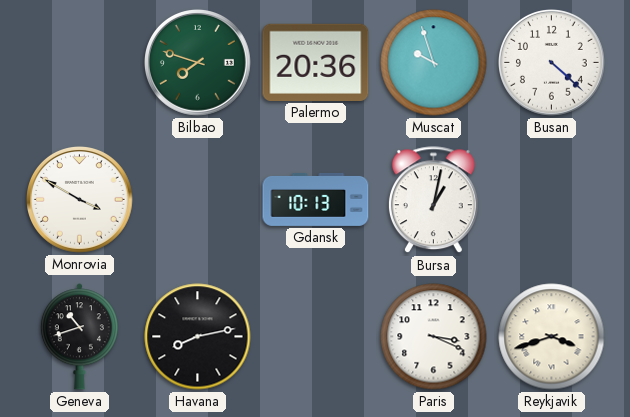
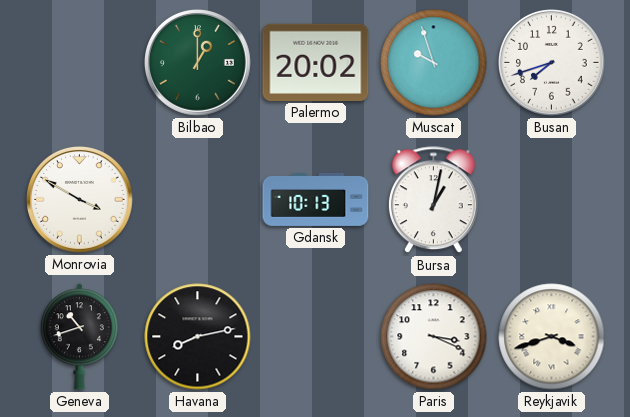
Bilbao: 7:48 -> 1:00 (198, 63)
Palermo: 20:36 -> 20:02 (316, 62)
Busan: 4:22 -> 7:42 (552, 63)
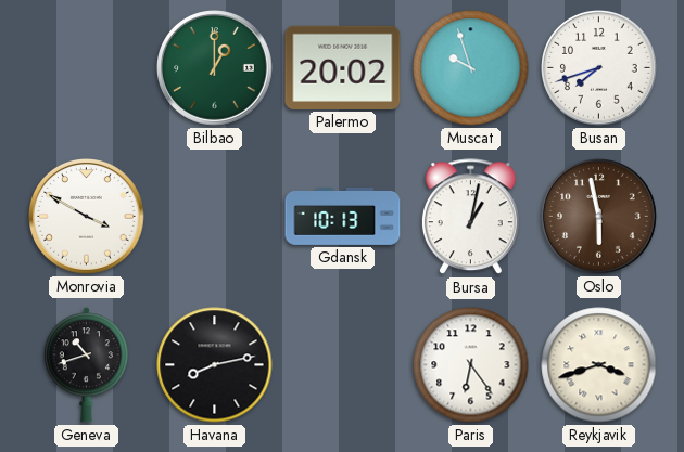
Oslo: none -> 5:58 (599, 217)
Paris: 3:19 -> 6:24 (471, 365)
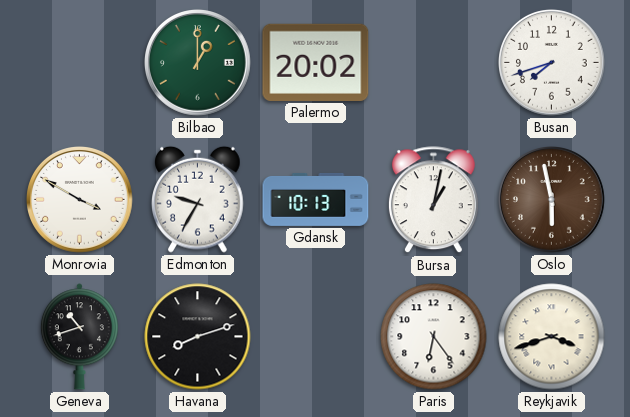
Muscat: 9:57 -> none (471, 68)
Edmonton: none -> 9:35 (198, 199)
Havana: 8:13 -> 8:12 (198, 337)
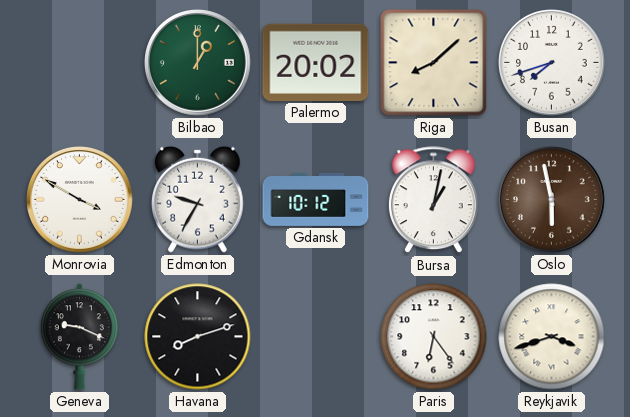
Riga: none -> 8:08 (434, 63)
Gdansk: 10:13 -> 10:12 (316, 199)
Geneva: 10:42 -> 9:19 (79, 337)
